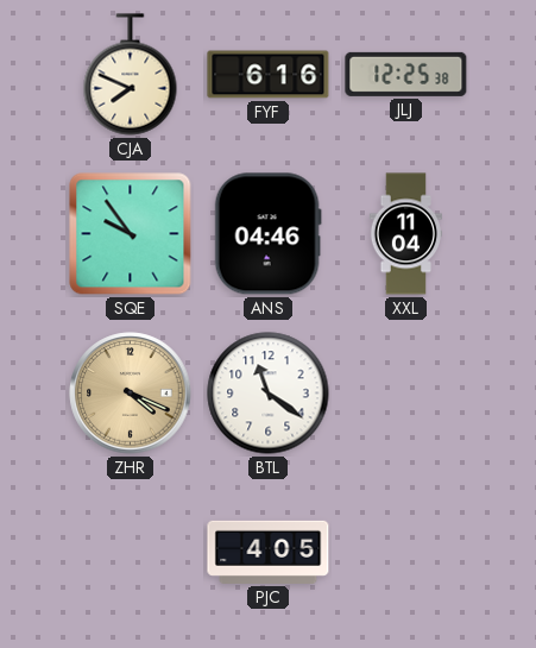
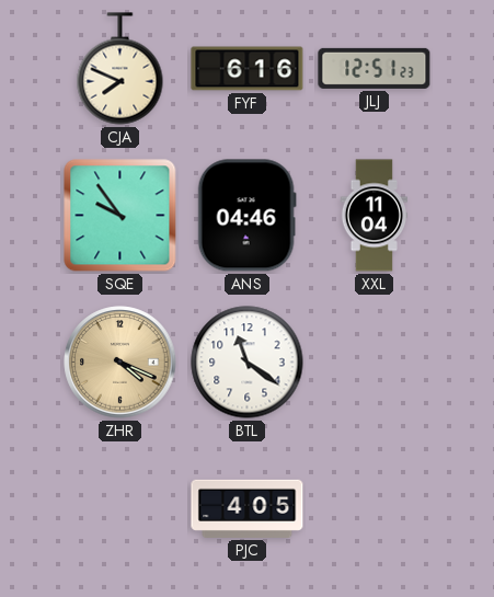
JLJ: 12:25 -> 12:51 (375, 68)
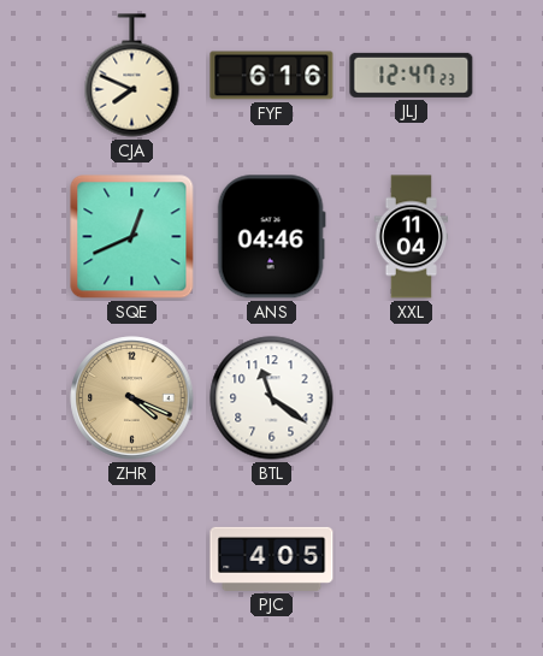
JLJ: 12:51 -> 12:47 (412, 75)
SQE: 9:54 -> 12:41 (132, 237)
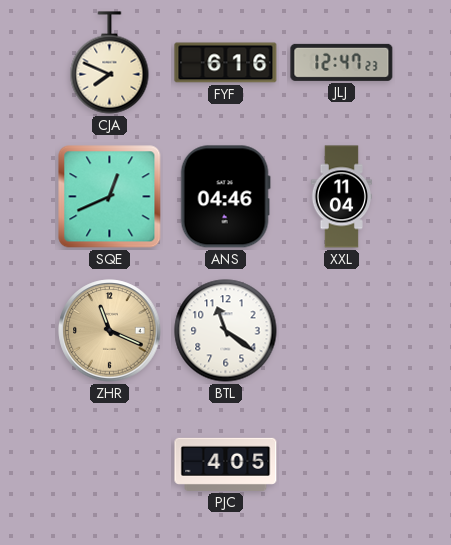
ZHR: 4:19 -> 11:19 (110, 331)
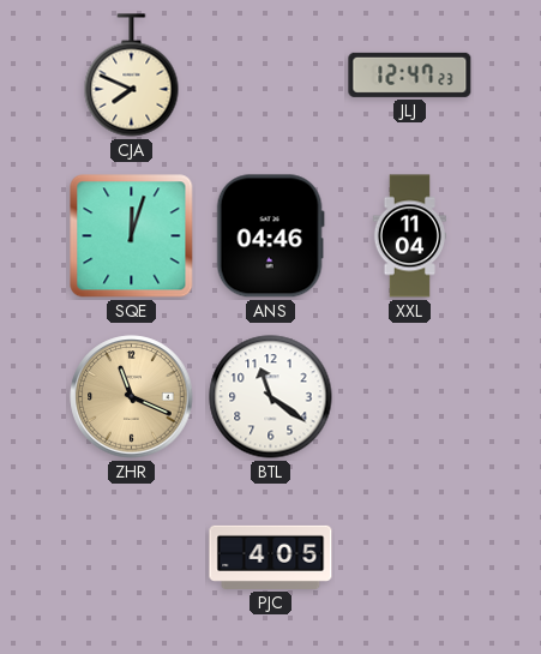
FYF: 6:16 -> none (226, 63)
SQE: 12:41 -> 12:03 (132, 236)
